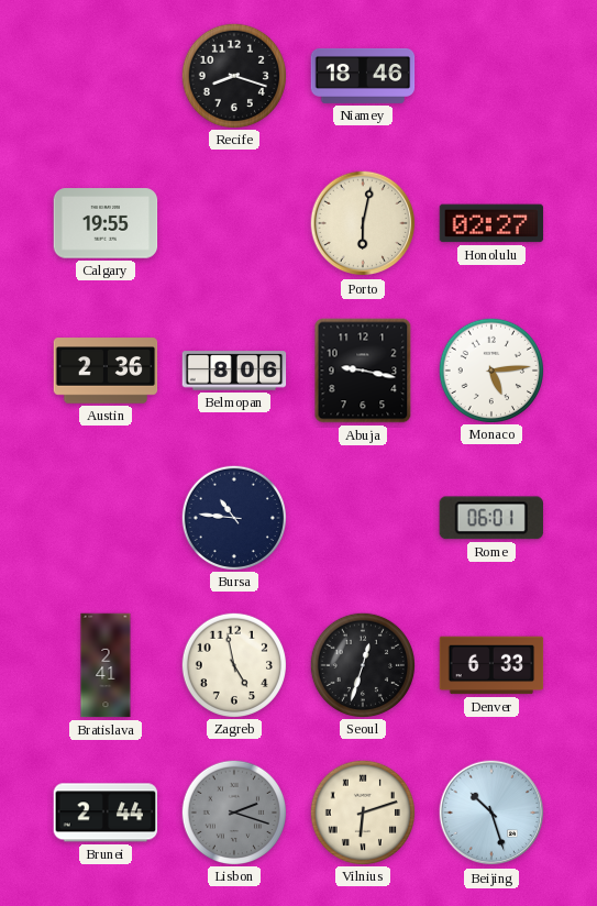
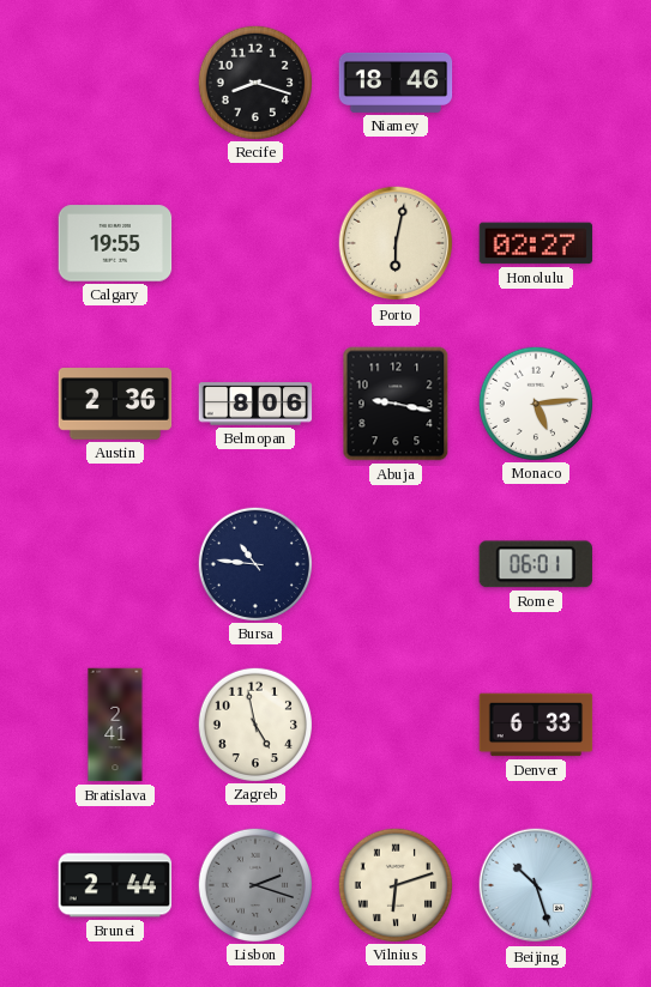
Seoul: 12:33 -> none (362, 664)
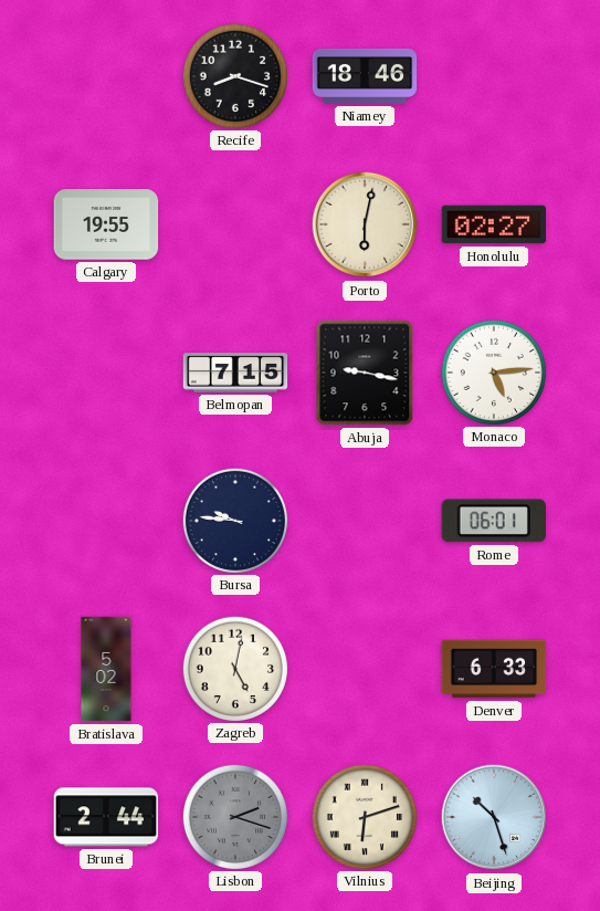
Austin: 2:36 -> none (115, 404)
Belmopan: 8:06 -> 7:15 (235, 373)
Bursa: 10:46 -> 9:46 (234, 520)
Bratislava: 2:41 -> 5:02 (106, 669)
Zagreb: 4:58 -> 5:02 (234, 668)
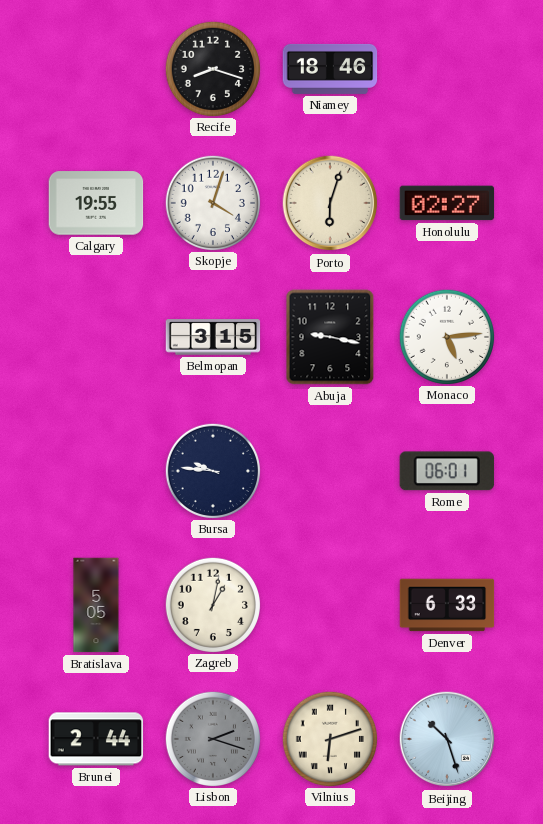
Skopje: none -> 4:03 (212, 202)
Porto: 6:02 -> 6:03 (330, 203)
Belmopan: 7:15 -> 3:15 (213, 337)
Bratislava: 5:02 -> 5:05 (96, 605)
Zagreb: 5:02 -> 1:02 (212, 604)
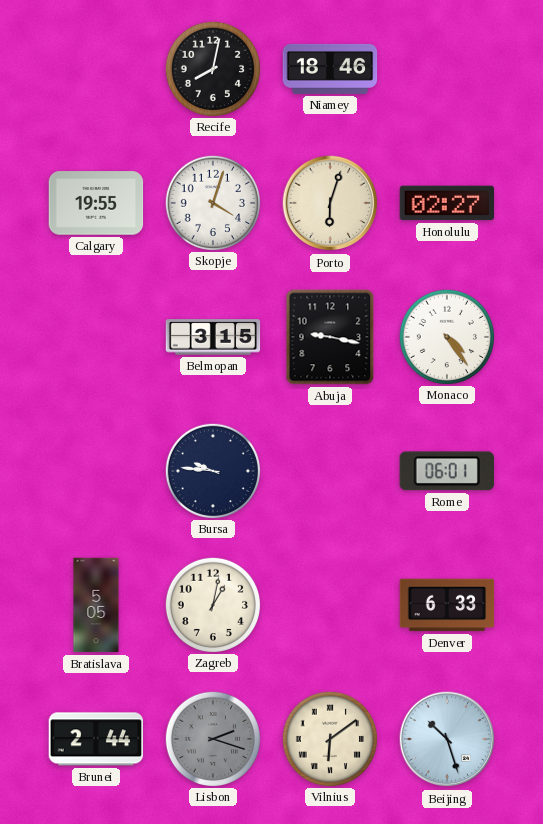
Recife: 8:18 -> 8:02 (212, 68)
Monaco: 5:14 -> 4:24 (446, 336)
Vilnius: 6:12 -> 6:09 (329, 738)
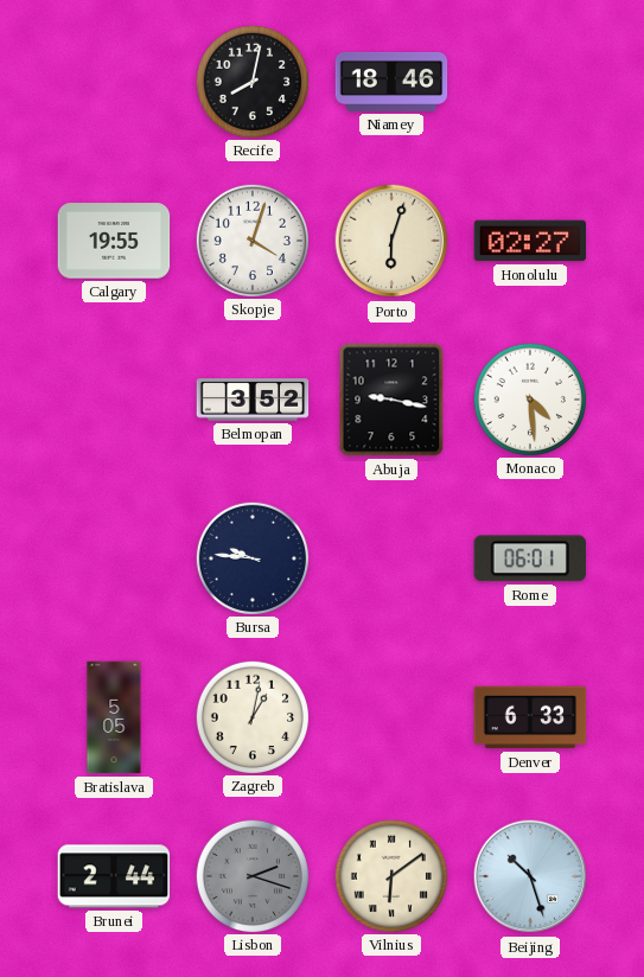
Belmopan: 3:15 -> 3:52 (253, 400)
Monaco: 4:24 -> 4:29 (529, 398)
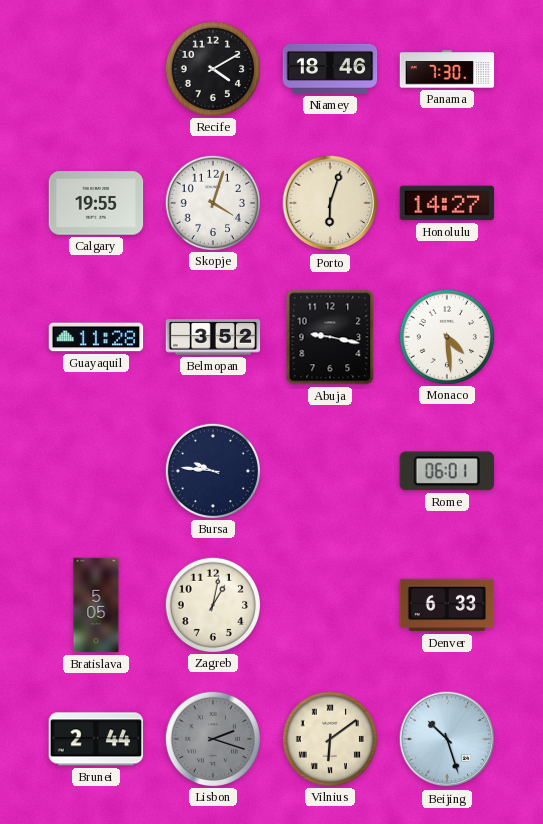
Recife: 8:02 -> 4:10 (212, 68)
Panama: none -> 7:30 (447, 69)
Honolulu: 02:27 -> 14:27 (447, 203)
Guayaquil: none -> 11:28 (96, 337)
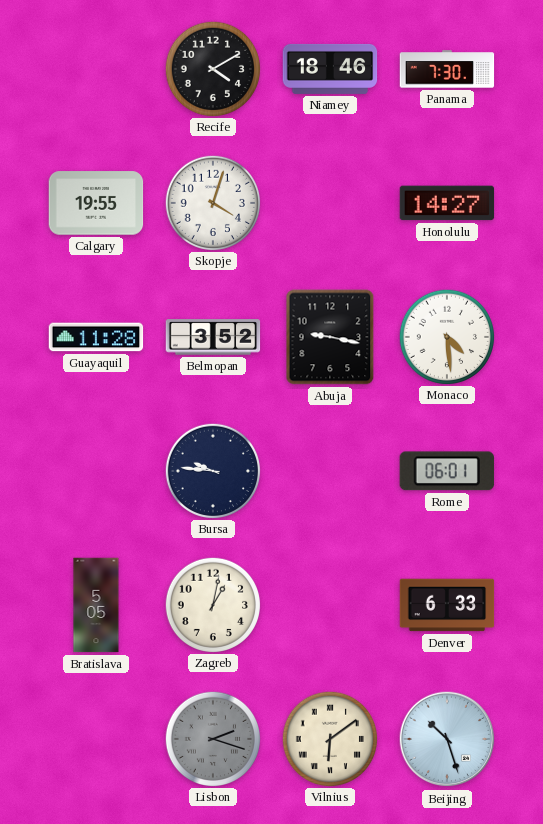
Porto: 6:03 -> none (330, 203)
Brunei: 2:44 -> none (96, 739)
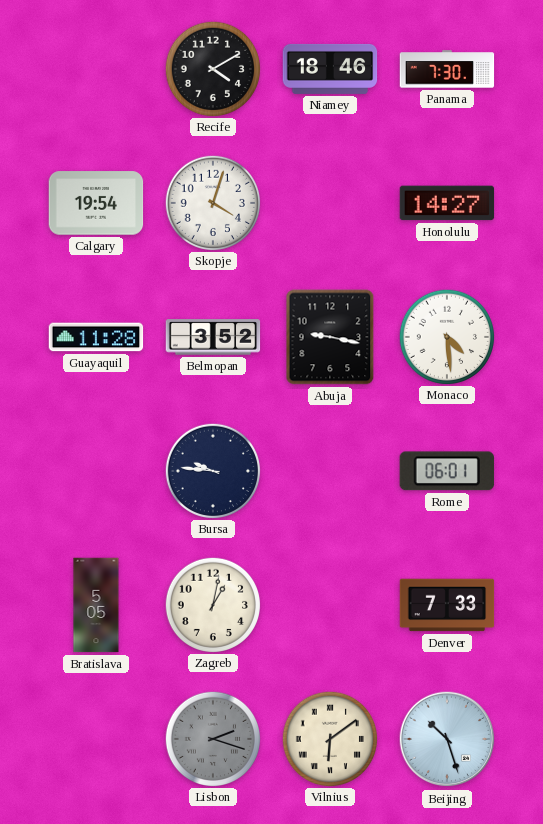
Calgary: 19:55 -> 19:54 (96, 203)
Denver: 6:33 -> 7:33 (447, 605)
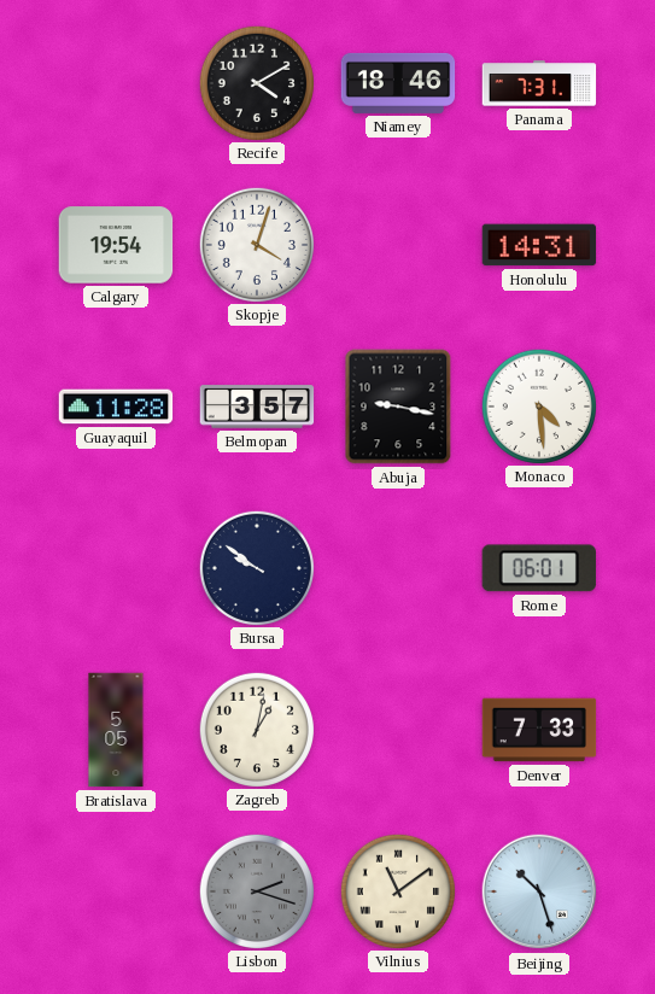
Panama: 7:30 -> 7:31 (539, 83)
Honolulu: 14:27 -> 14:31 (539, 245)
Belmopan: 3:52 -> 3:57 (257, 407)
Bursa: 9:46 -> 9:51 (256, 567)
Vilnius: 6:09 -> 11:09 (397, 890)
